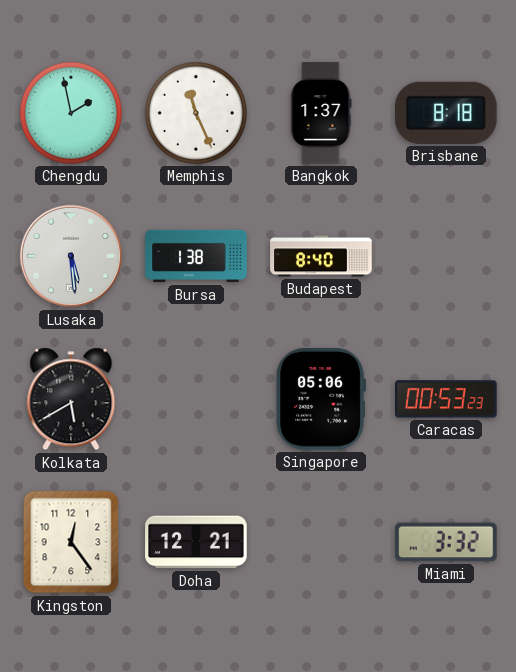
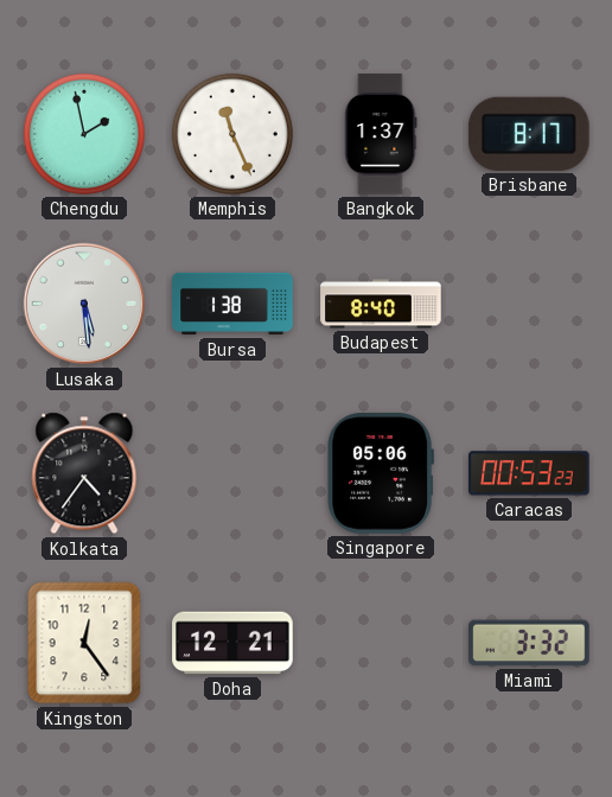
Brisbane: 8:18 -> 8:17 (530, 134)
Kolkata: 5:40 -> 4:36 (84, 473)
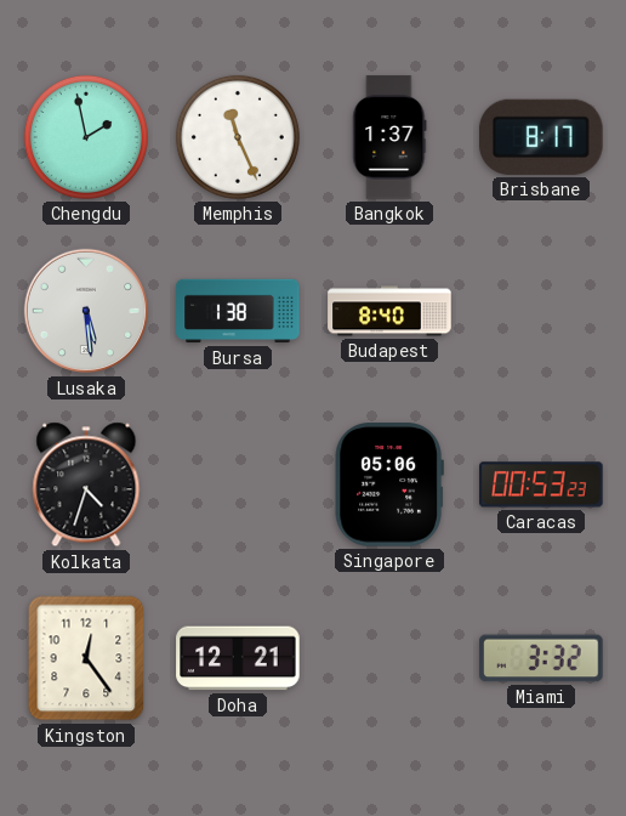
Kolkata: 4:36 -> 4:33 (86, 484)
